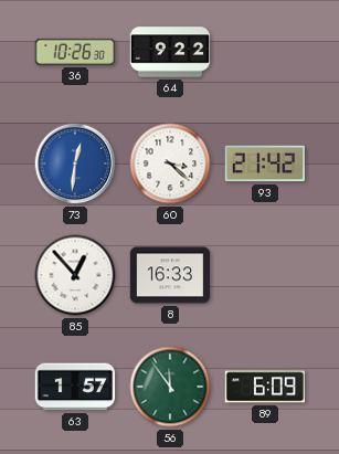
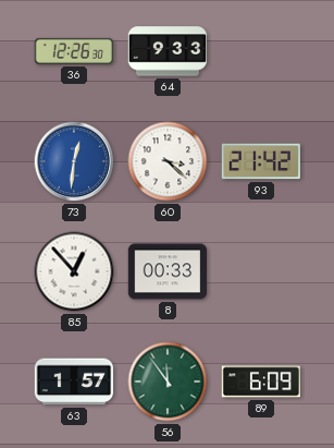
36: 10:26 -> 12:26 (74, 51)
64: 9:22 -> 9:33 (168, 51)
8: 16:33 -> 00:33 (168, 271)
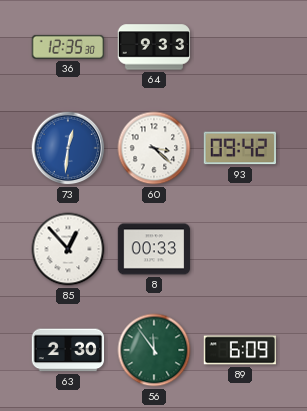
36: 12:26 -> 12:35 (68, 47)
93: 21:42 -> 09:42 (239, 148)
63: 1:57 -> 2:30 (68, 350)
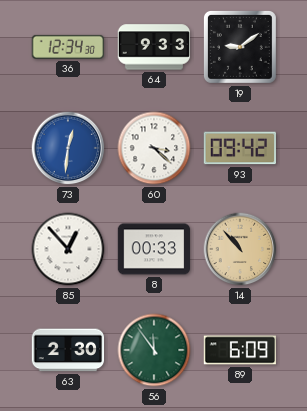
36: 12:35 -> 12:34 (68, 47)
19: none -> 9:09 (241, 48)
14: none -> 10:53 (240, 249)
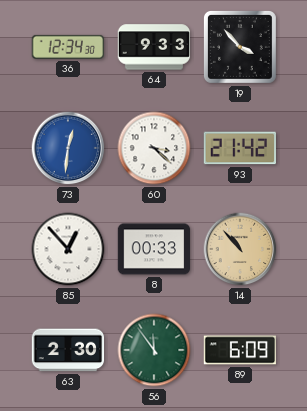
19: 9:09 -> 3:53 (241, 48)
93: 09:42 -> 21:42 (239, 148)
